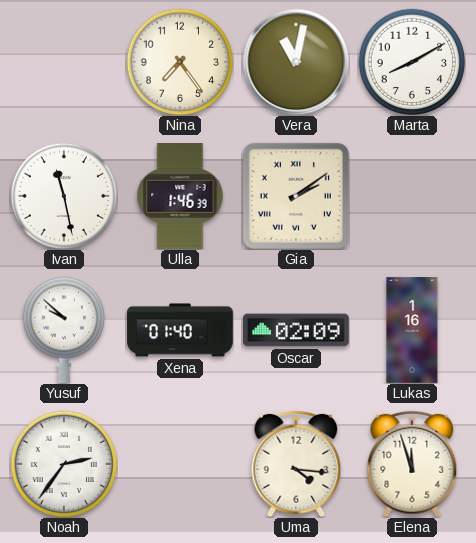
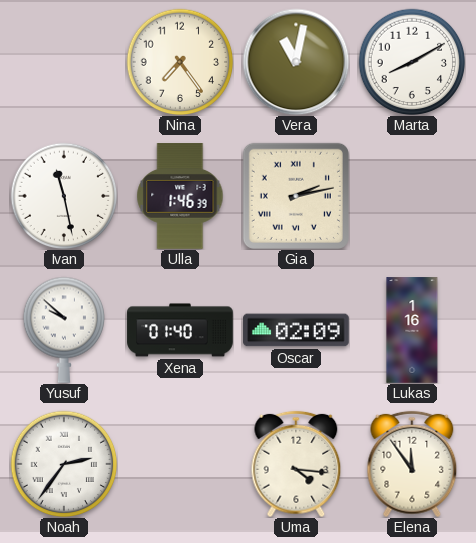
Gia: 2:09 -> 2:13 (296, 196)
Elena: 11:57 -> 11:54 (412, 464)
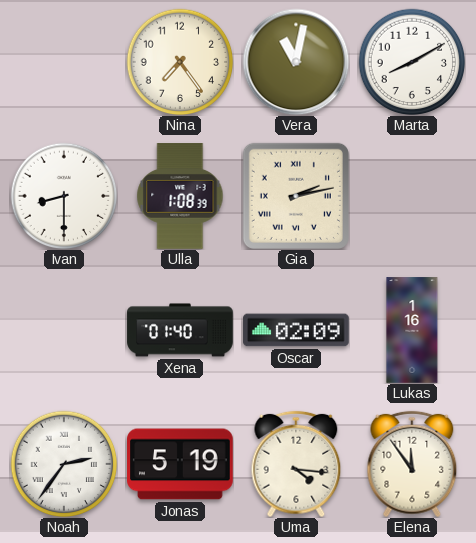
Ivan: 11:28 -> 8:30 (64, 196)
Ulla: 1:46 -> 1:08 (180, 196)
Yusuf: 9:52 -> none (63, 330)
Jonas: none -> 5:19 (180, 464)
